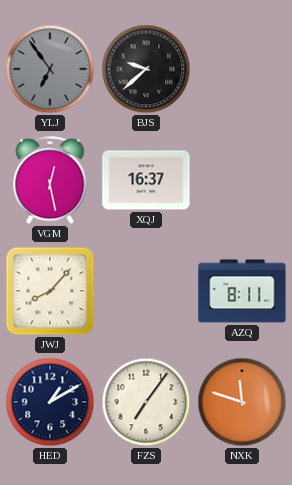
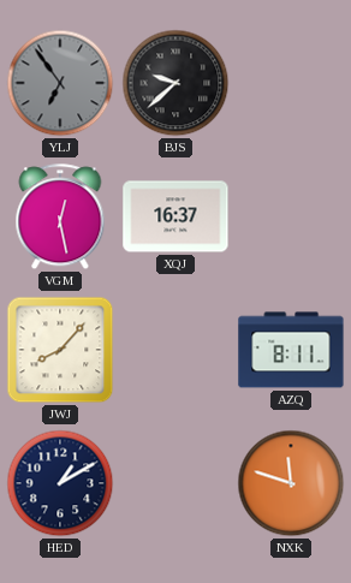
FZS: 7:06 -> none (146, 402)
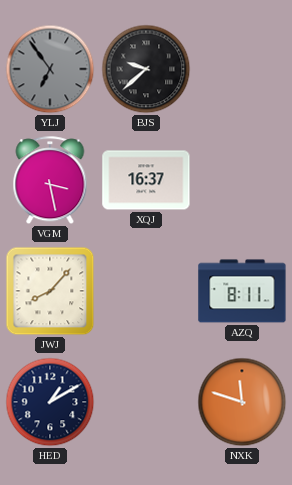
VGM: 12:28 -> 3:28 (50, 181)
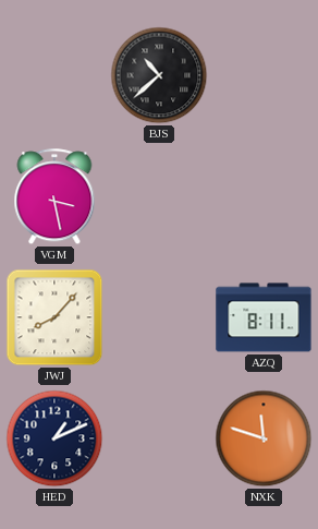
YLJ: 6:54 -> none (50, 69)
BJS: 9:38 -> 10:38 (159, 75)
XQJ: 16:37 -> none (146, 180)
HED: 1:10 -> 1:11 (54, 438)
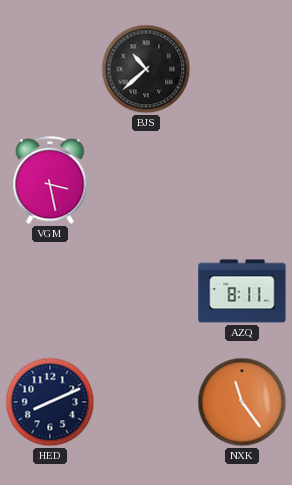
JWJ: 8:07 -> none (54, 317)
HED: 1:11 -> 8:11 (50, 402)
NXK: 11:48 -> 11:24 (242, 402)
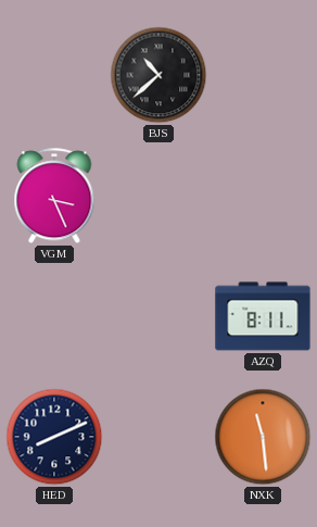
VGM: 3:28 -> 3:26 (54, 197)
NXK: 11:24 -> 11:29 (263, 437)
